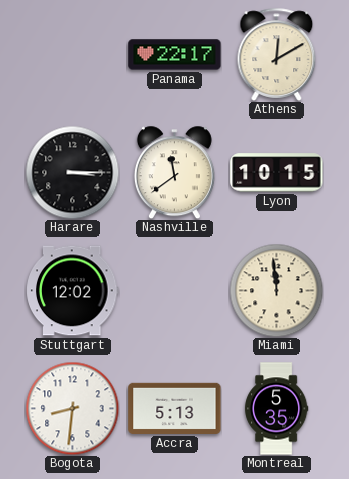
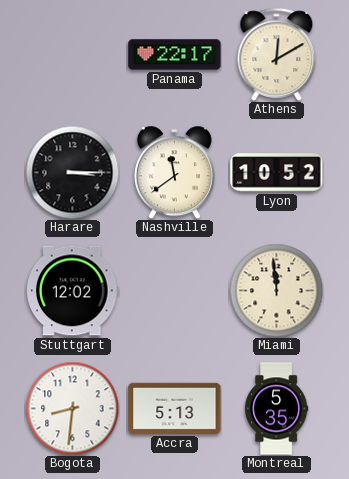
Lyon: 10:15 -> 10:52 (277, 173)
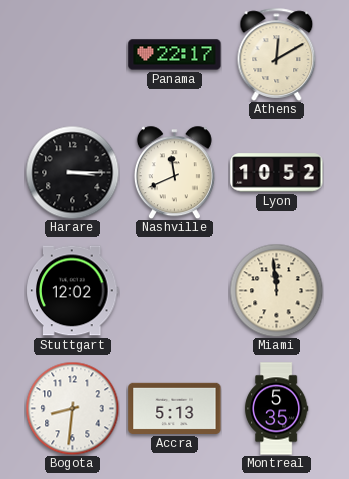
Nashville: 11:39 -> 11:41 (174, 172)
